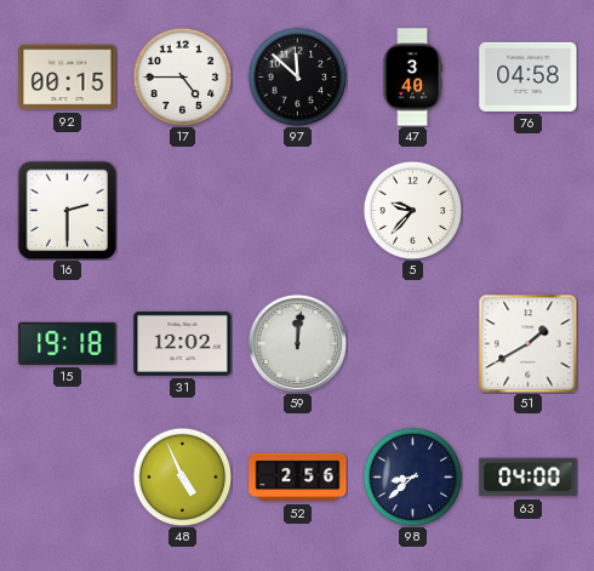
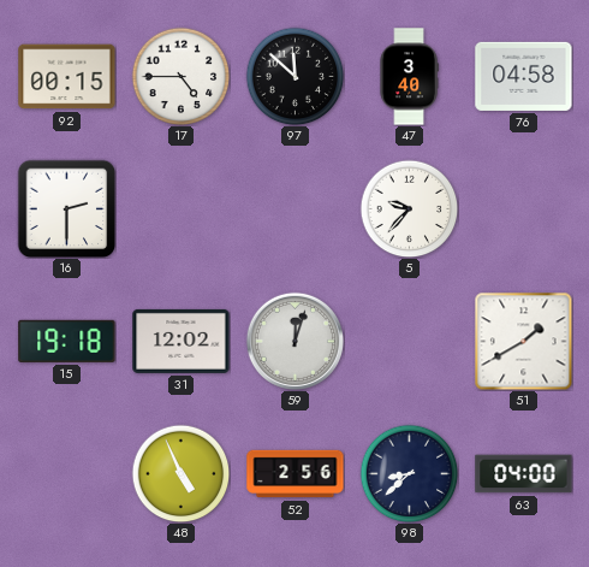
59: 12:01 -> 12:03 (294, 341)
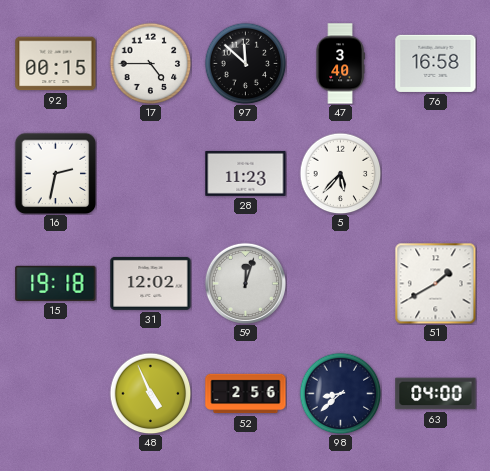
76: 04:58 -> 16:58 (436, 63)
16: 2:30 -> 2:32 (55, 173)
28: none -> 11:23 (246, 173)
5: 9:37 -> 5:37 (340, 173)
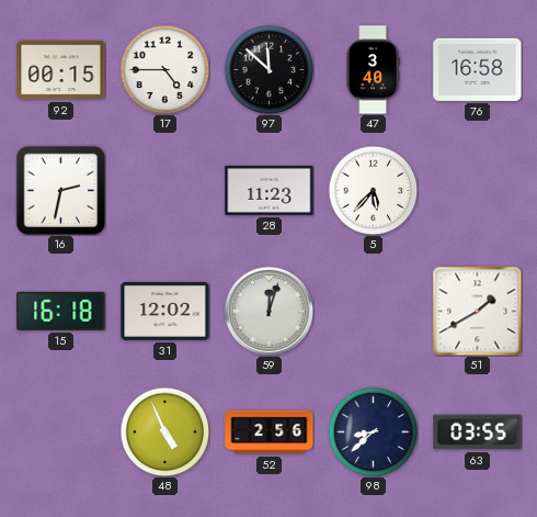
15: 19:18 -> 16:18 (61, 311)
63: 04:00 -> 03:55 (478, 432)
